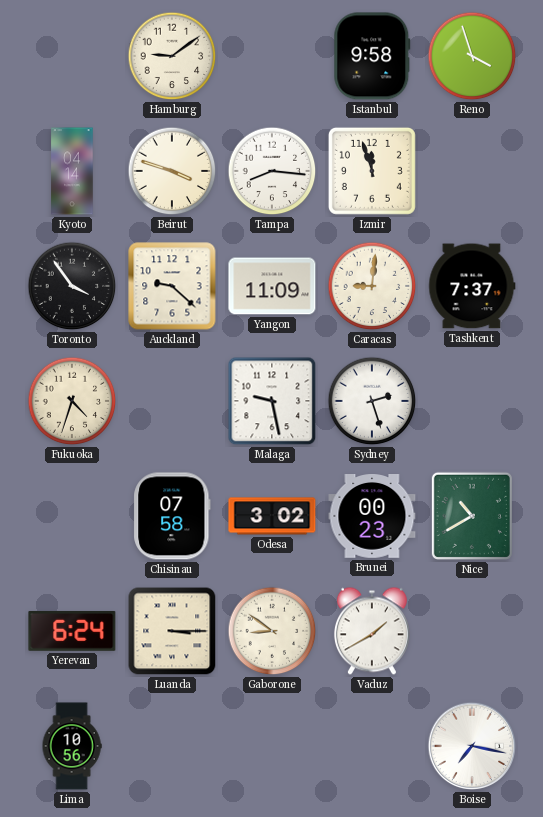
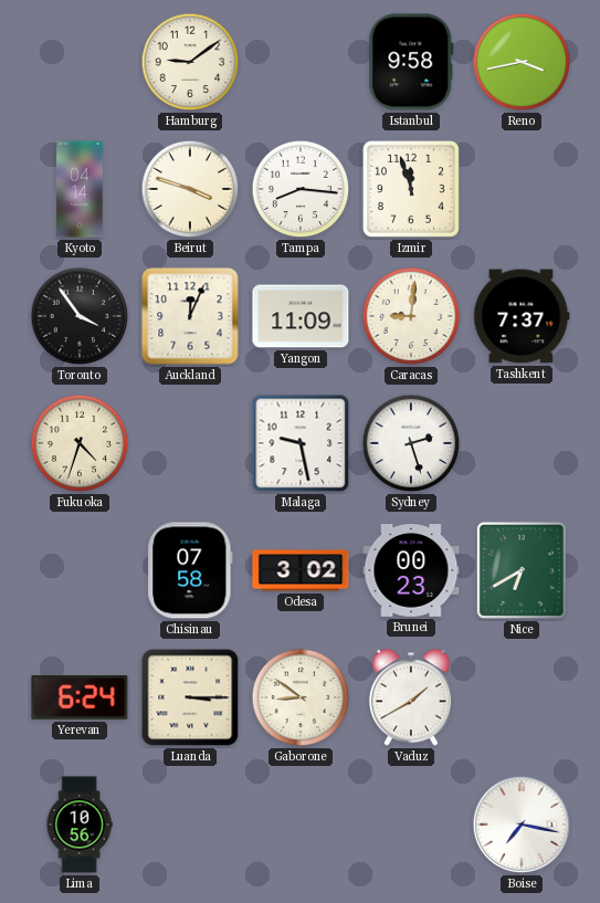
Reno: 3:57 -> 3:43 (522, 62)
Auckland: 9:22 -> 12:04 (190, 316)
Nice: 10:40 -> 6:40 (522, 570)
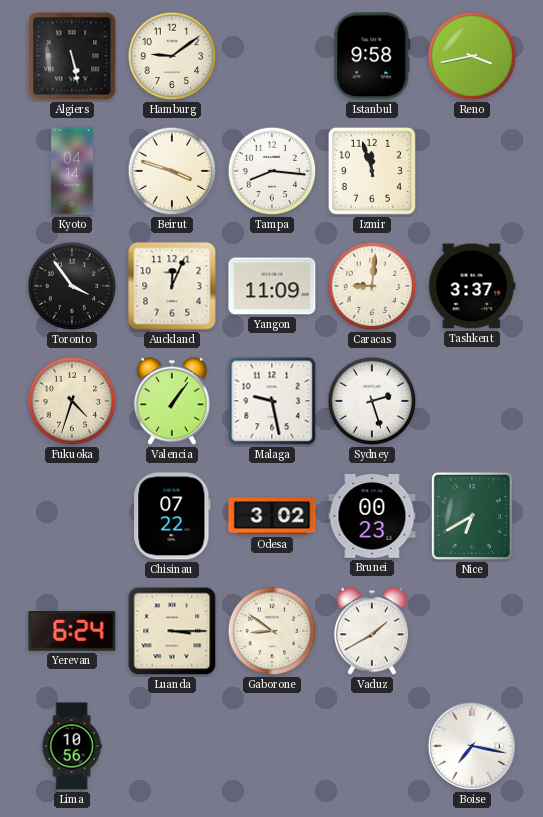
Algiers: none -> 5:28 (72, 56)
Tashkent: 7:37 -> 3:37 (472, 286)
Valencia: none -> 1:06 (172, 401)
Chisinau: 07:58 -> 07:22 (172, 516)
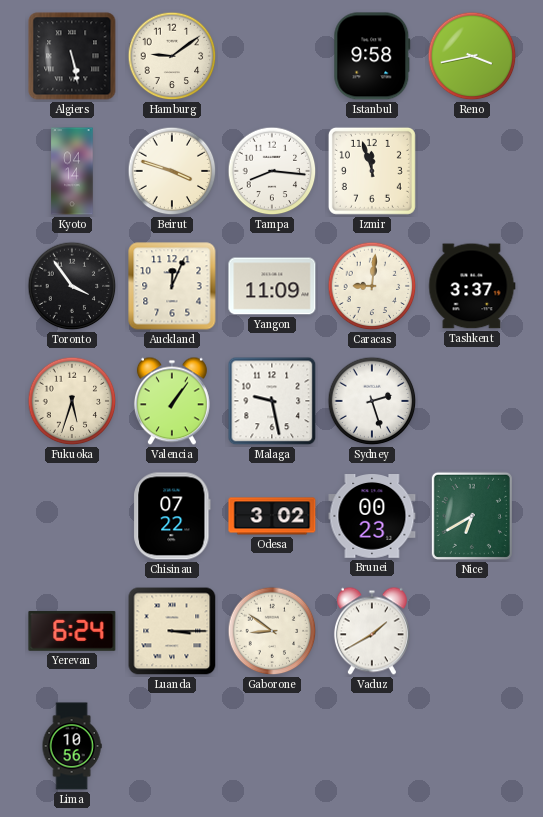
Fukuoka: 4:33 -> 5:33 (72, 401)
Boise: 7:17 -> none (472, 746)
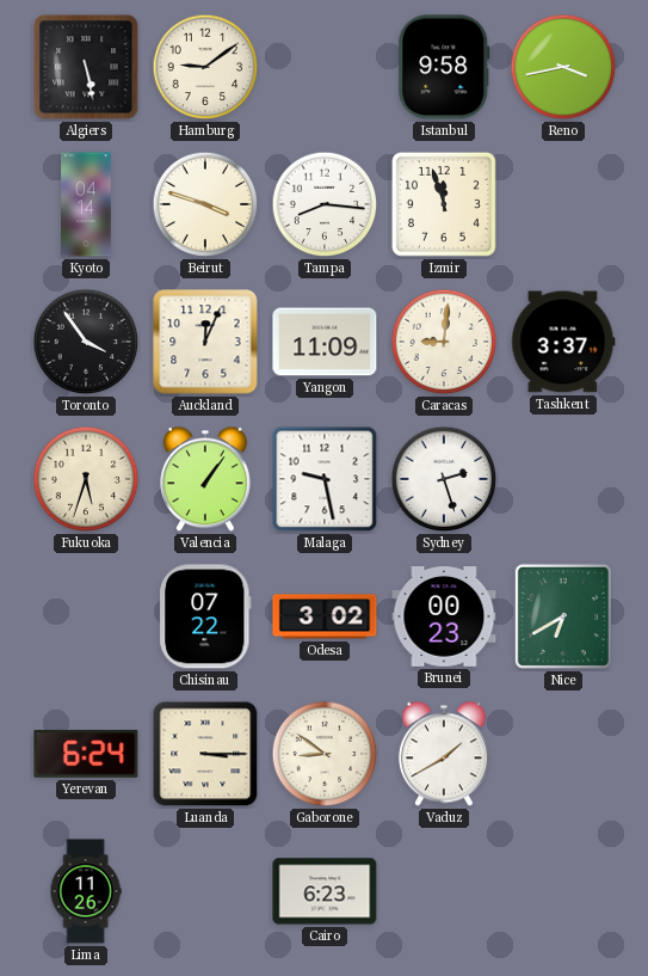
Lima: 10:56 -> 11:26 (86, 891)
Cairo: none -> 6:23 (325, 891)
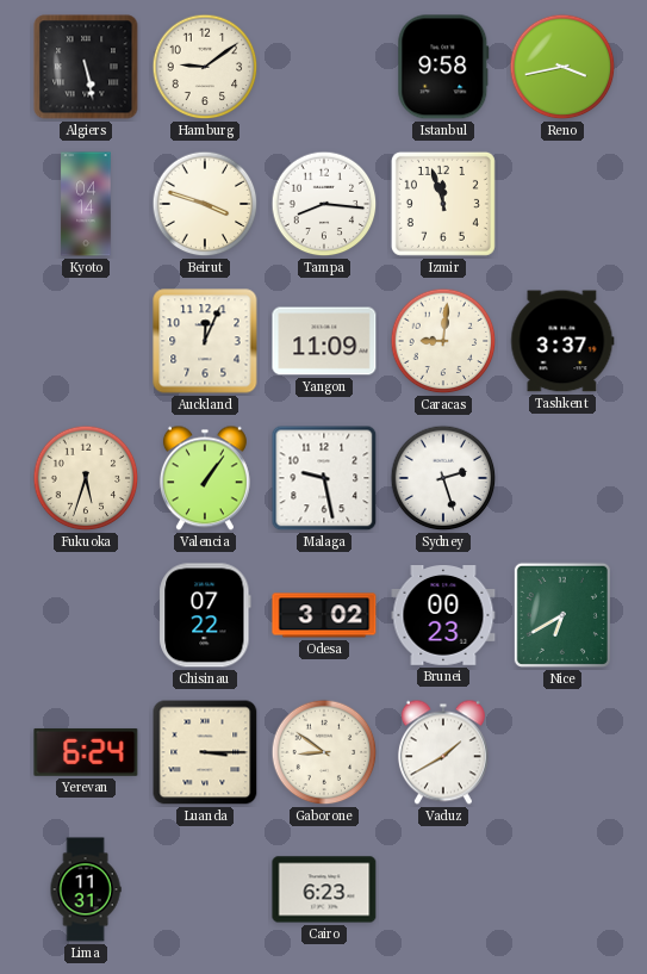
Toronto: 3:54 -> none (86, 342)
Lima: 11:26 -> 11:31 (86, 889)
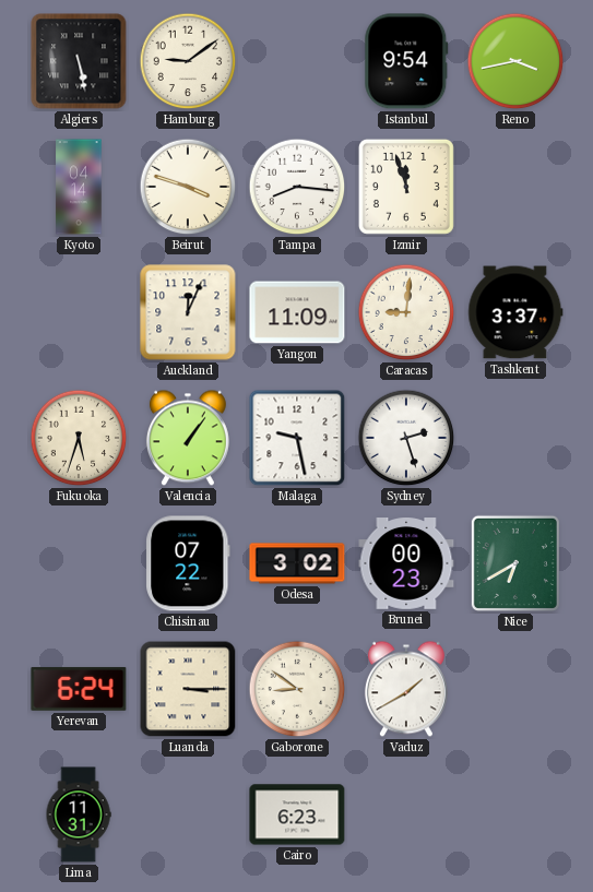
Istanbul: 9:58 -> 9:54 (406, 61)
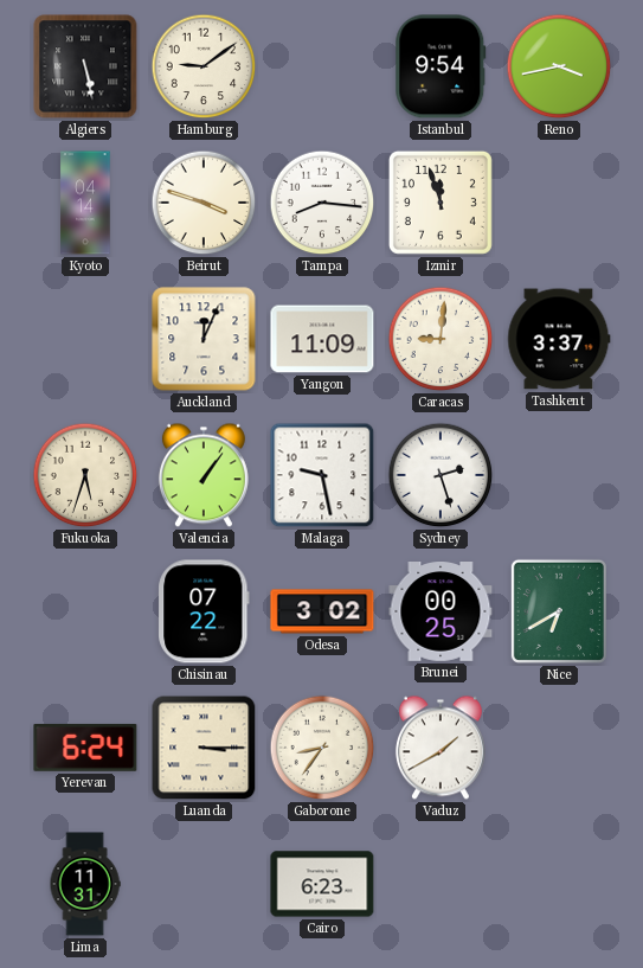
Brunei: 00:23 -> 00:25 (441, 613)
Gaborone: 8:51 -> 8:36 (322, 748)
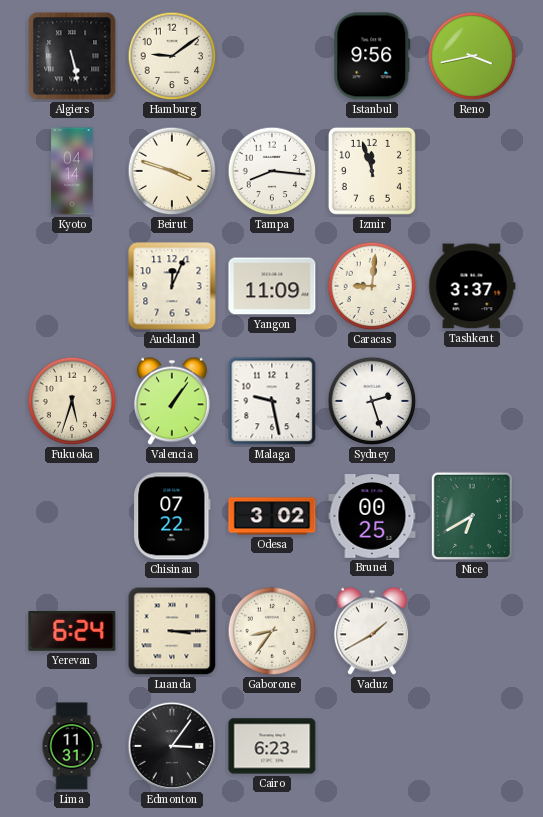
Istanbul: 9:54 -> 9:56 (372, 56)
Edmonton: none -> 3:06 (172, 746)
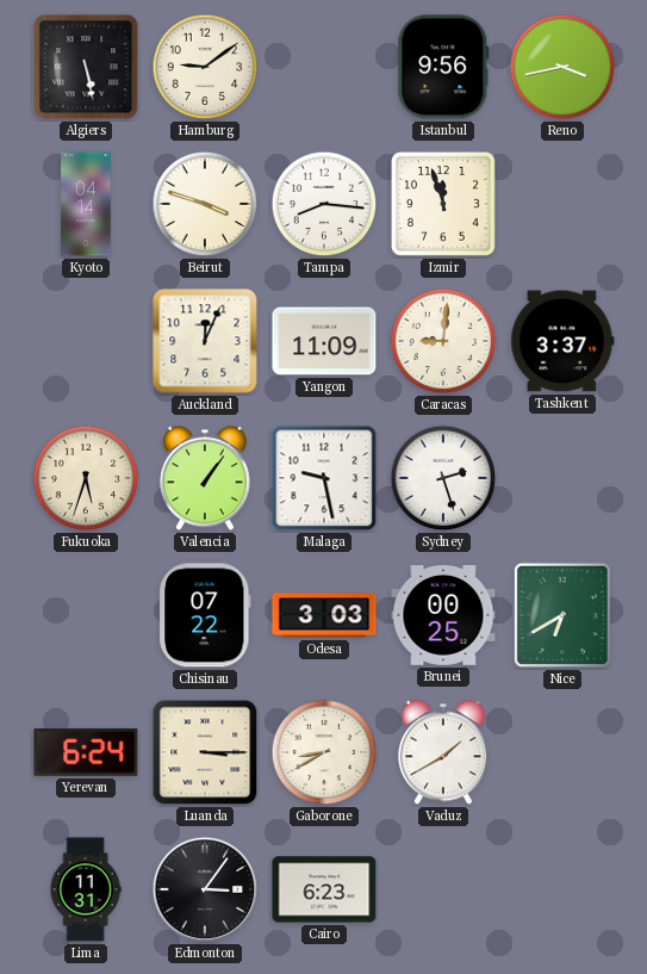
Odesa: 3:02 -> 3:03 (324, 615)
Gaborone: 8:36 -> 8:40 (324, 752)
